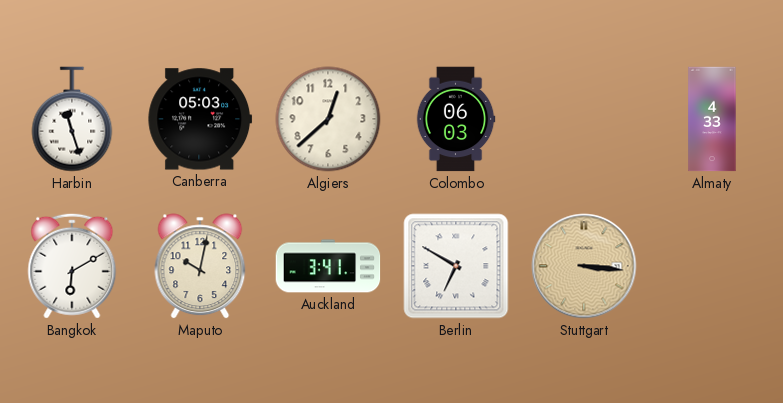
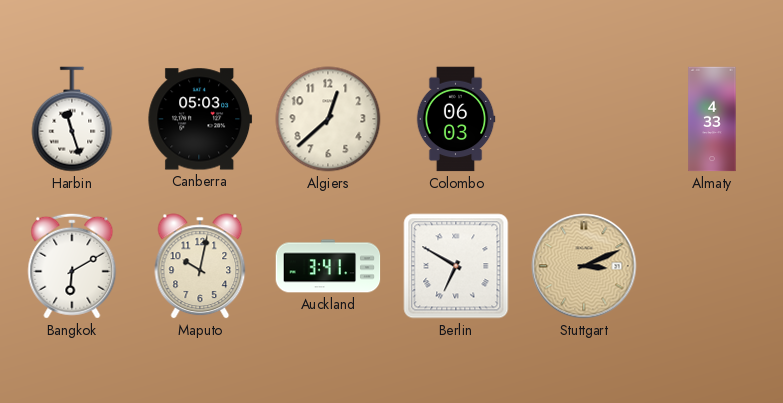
Stuttgart: 3:16 -> 3:11 (584, 266)
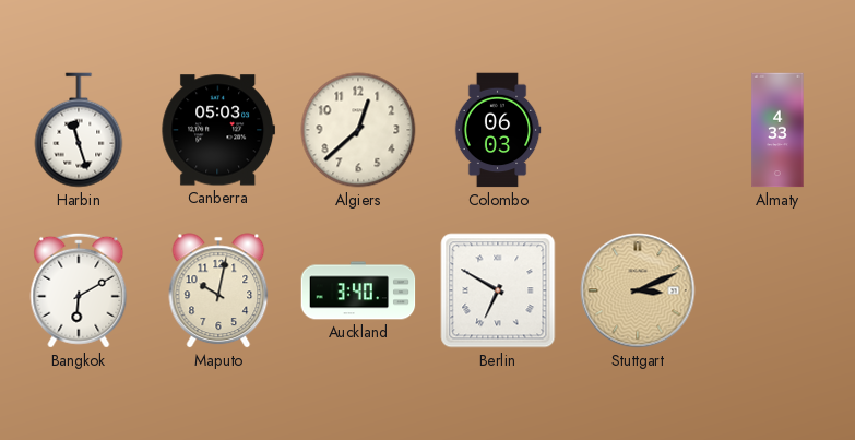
Auckland: 3:41 -> 3:40 (358, 290)
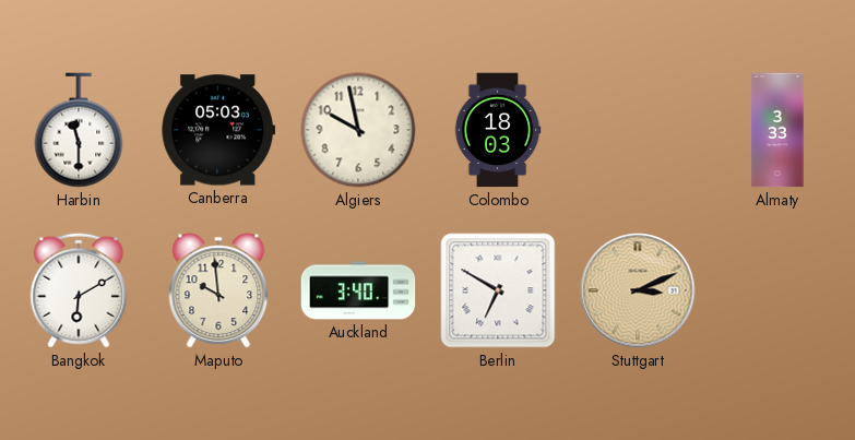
Harbin: 11:27 -> 11:30 (79, 130)
Algiers: 12:38 -> 9:58 (358, 130)
Colombo: 06:03 -> 18:03 (498, 130)
Almaty: 4:33 -> 3:33 (777, 130)
Maputo: 10:02 -> 9:59 (218, 290)
